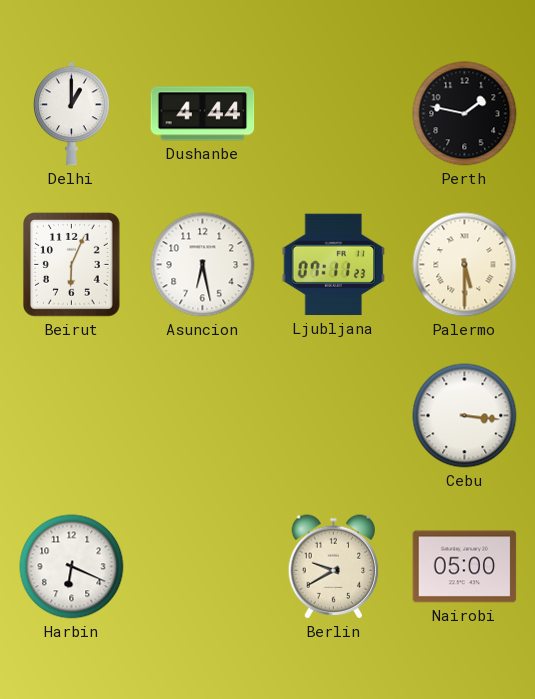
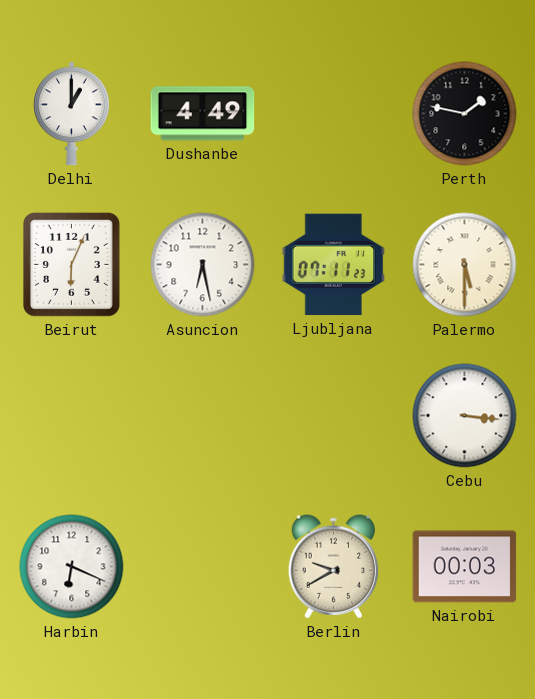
Dushanbe: 4:44 -> 4:49 (203, 114)
Nairobi: 05:00 -> 00:03 (465, 567)
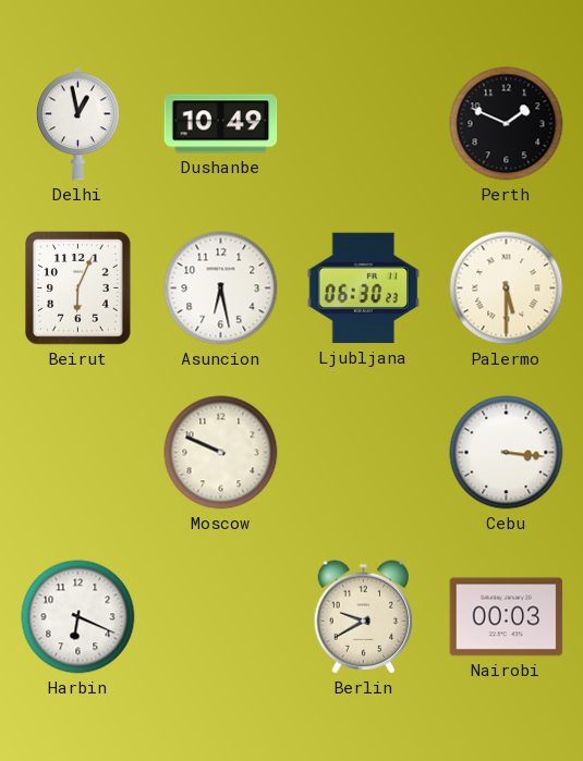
Delhi: 1:00 -> 12:58 (78, 124)
Dushanbe: 4:49 -> 10:49 (221, 124)
Perth: 1:47 -> 1:49 (507, 124)
Ljubljana: 07:11 -> 06:30 (364, 289)
Moscow: none -> 9:49 (221, 453)
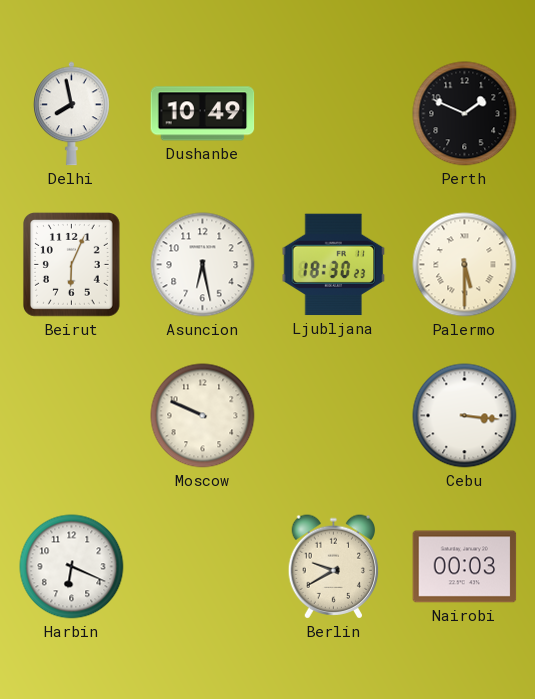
Delhi: 12:58 -> 7:58 (72, 114)
Ljubljana: 06:30 -> 18:30 (334, 265)
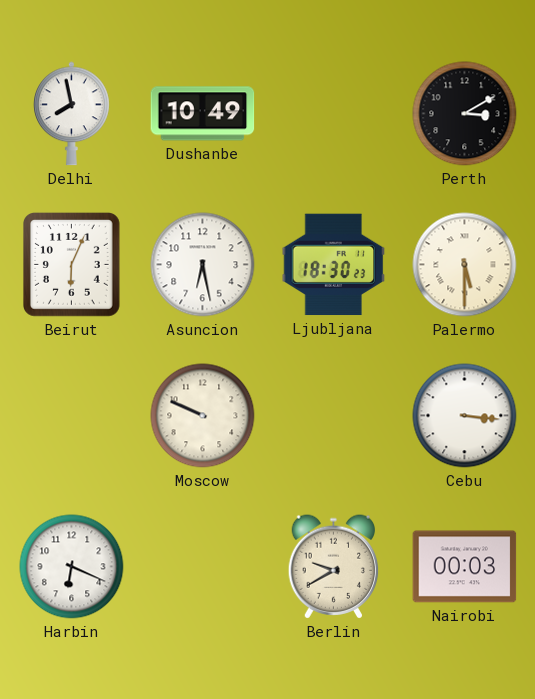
Perth: 1:49 -> 3:10 (465, 114)
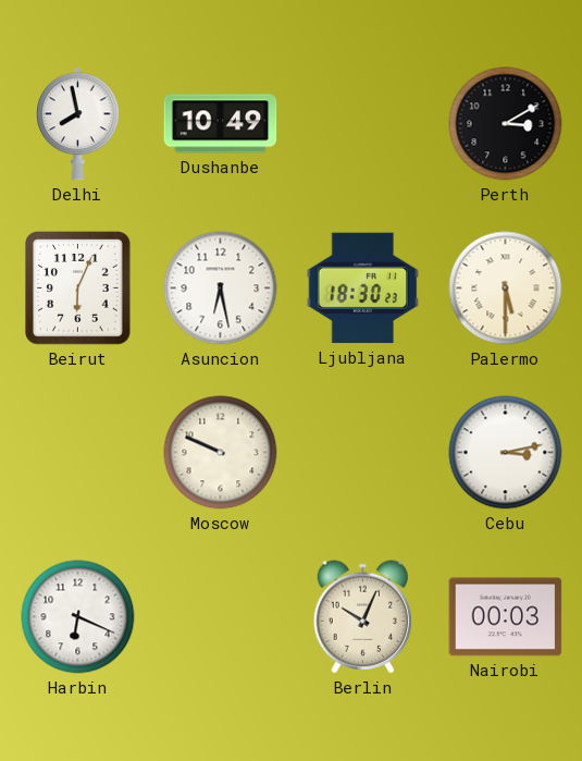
Cebu: 3:16 -> 3:13 (506, 453)
Berlin: 9:40 -> 10:04 (363, 617)
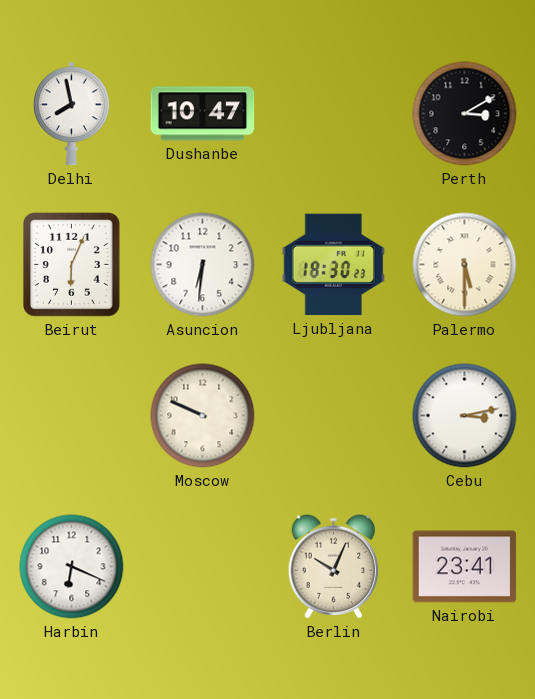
Dushanbe: 10:49 -> 10:47 (203, 114)
Asuncion: 6:28 -> 6:31 (203, 265)
Nairobi: 00:03 -> 23:41 (465, 567)
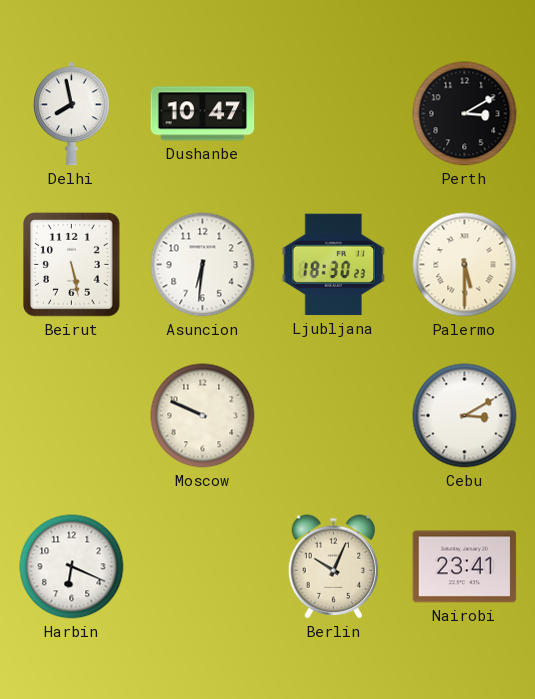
Beirut: 6:04 -> 5:28 (72, 265)
Cebu: 3:13 -> 3:10 (465, 416)
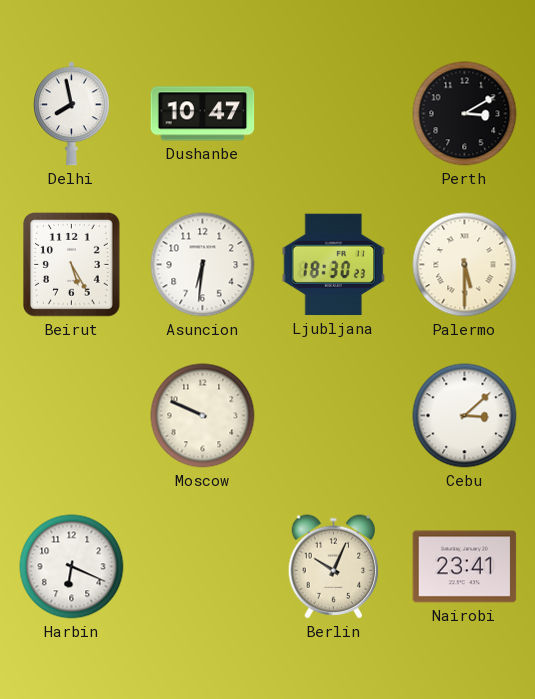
Beirut: 5:28 -> 5:25 (72, 265)
Cebu: 3:10 -> 3:08 (465, 416)
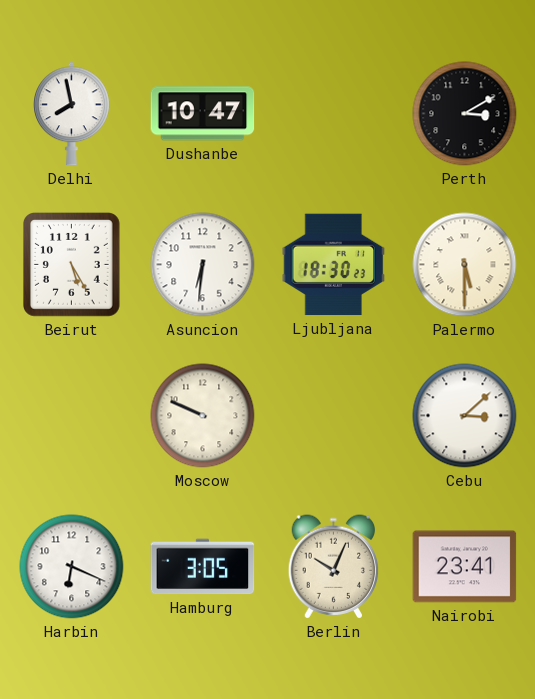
Hamburg: none -> 3:05 (203, 567)
